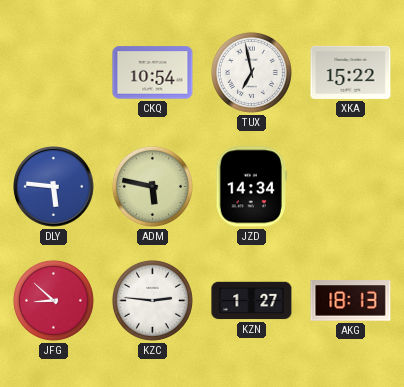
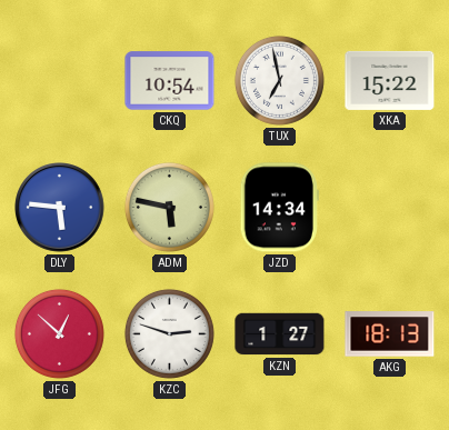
JFG: 8:52 -> 12:52 (59, 333)
KZC: 2:46 -> 2:48 (169, 333)
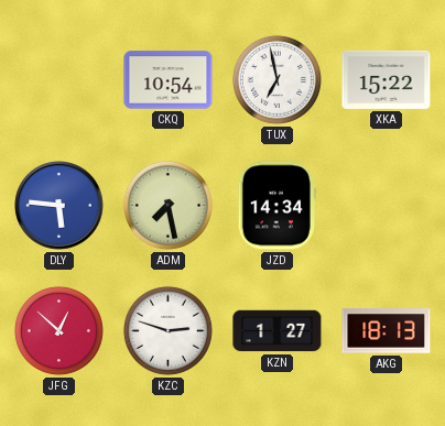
ADM: 5:47 -> 7:28 (167, 205)
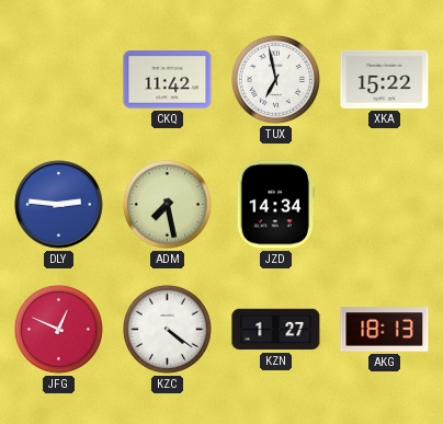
CKQ: 10:54 -> 11:42 (168, 80)
DLY: 5:46 -> 2:46 (59, 205)
JFG: 12:52 -> 12:49 (58, 329)
KZC: 2:48 -> 4:21 (167, 329)
